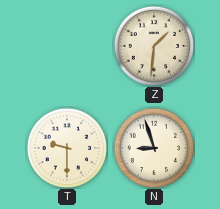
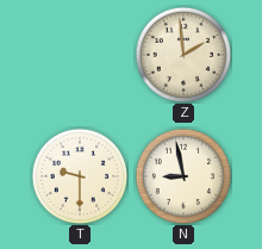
Z: 1:31 -> 1:59 (183, 55)
N: 8:57 -> 8:58 (183, 176)
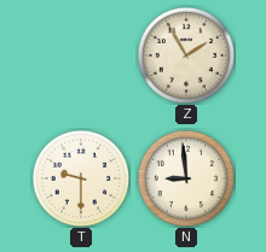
Z: 1:59 -> 1:55 (186, 55)
N: 8:58 -> 8:59 (186, 178)
